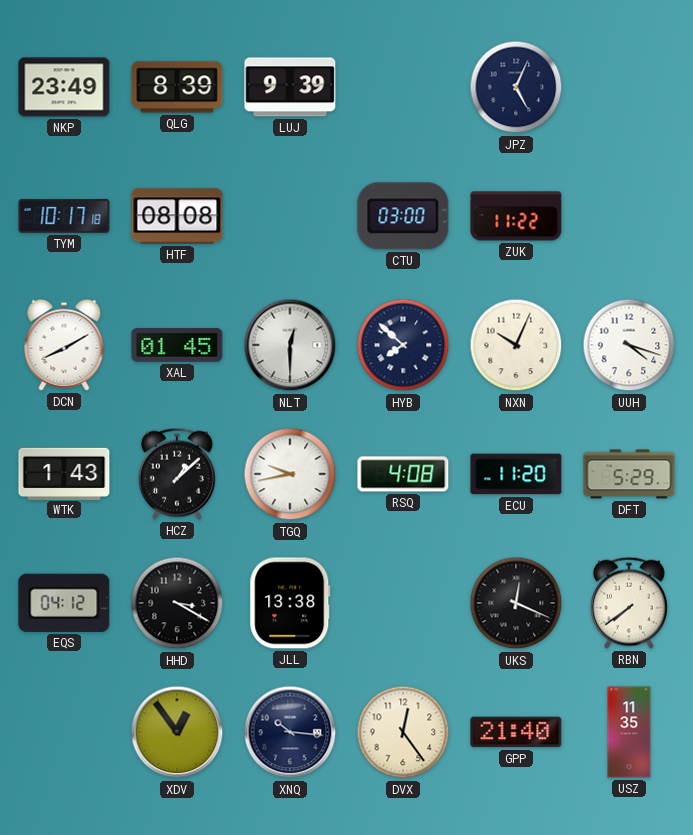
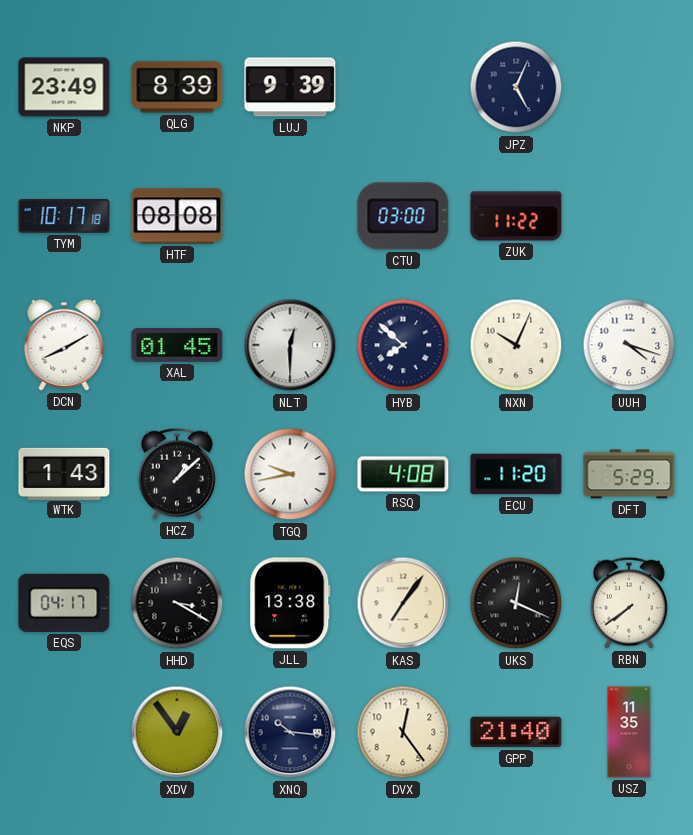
EQS: 04:12 -> 04:17 (64, 603)
KAS: none -> 7:06 (403, 603)
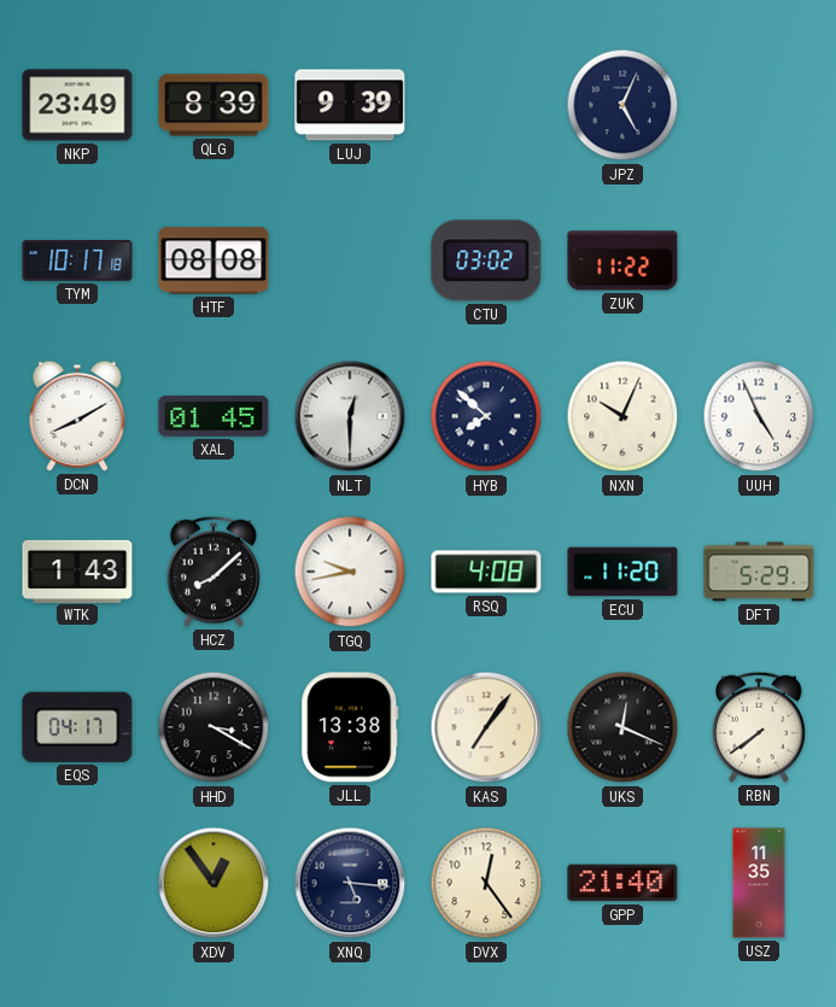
CTU: 03:00 -> 03:02 (486, 260)
UUH: 4:18 -> 4:56 (759, 416)
HCZ: 1:08 -> 8:08 (214, 572)
XNQ: 10:16 -> 5:16 (350, 883)
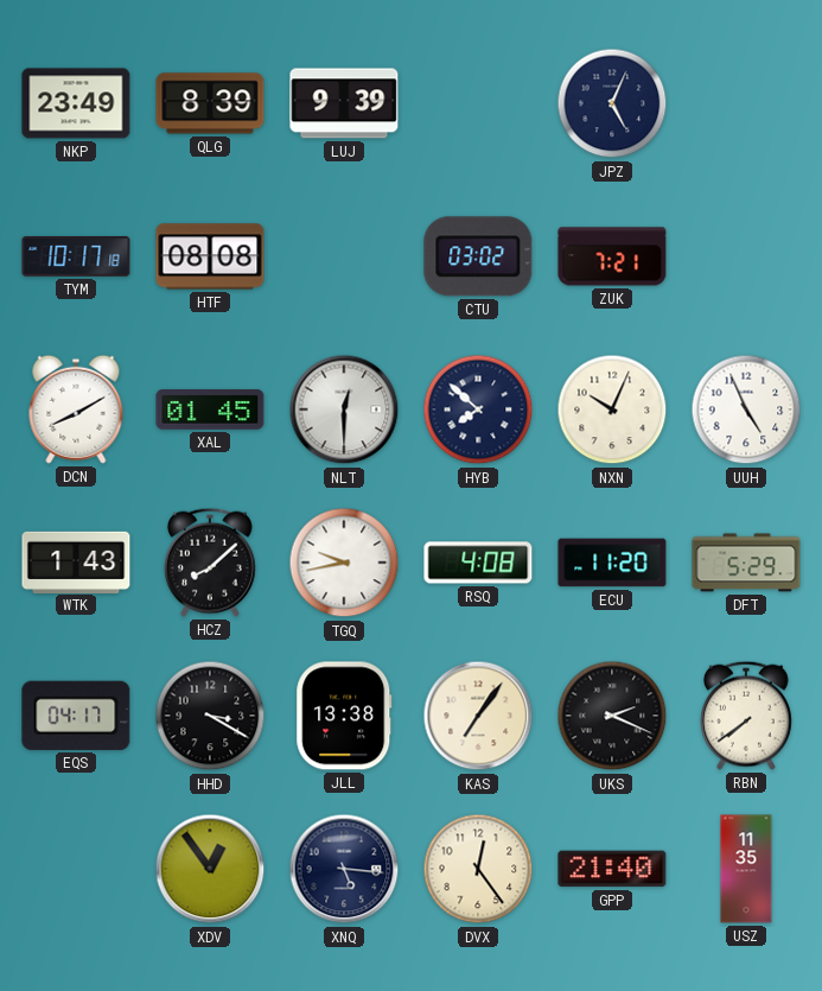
ZUK: 11:22 -> 7:21 (612, 256)
UKS: 12:19 -> 2:19 (612, 716)
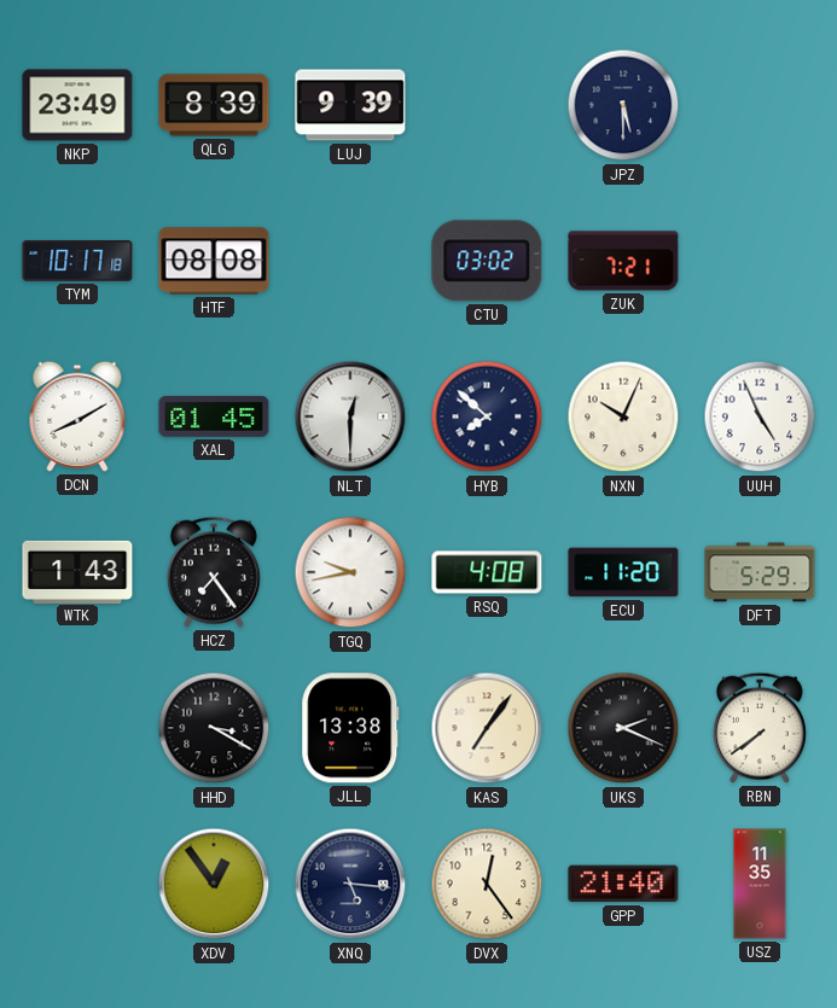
JPZ: 5:04 -> 5:30 (623, 105)
HCZ: 8:08 -> 7:24 (214, 572)
EQS: 04:17 -> none (76, 716)
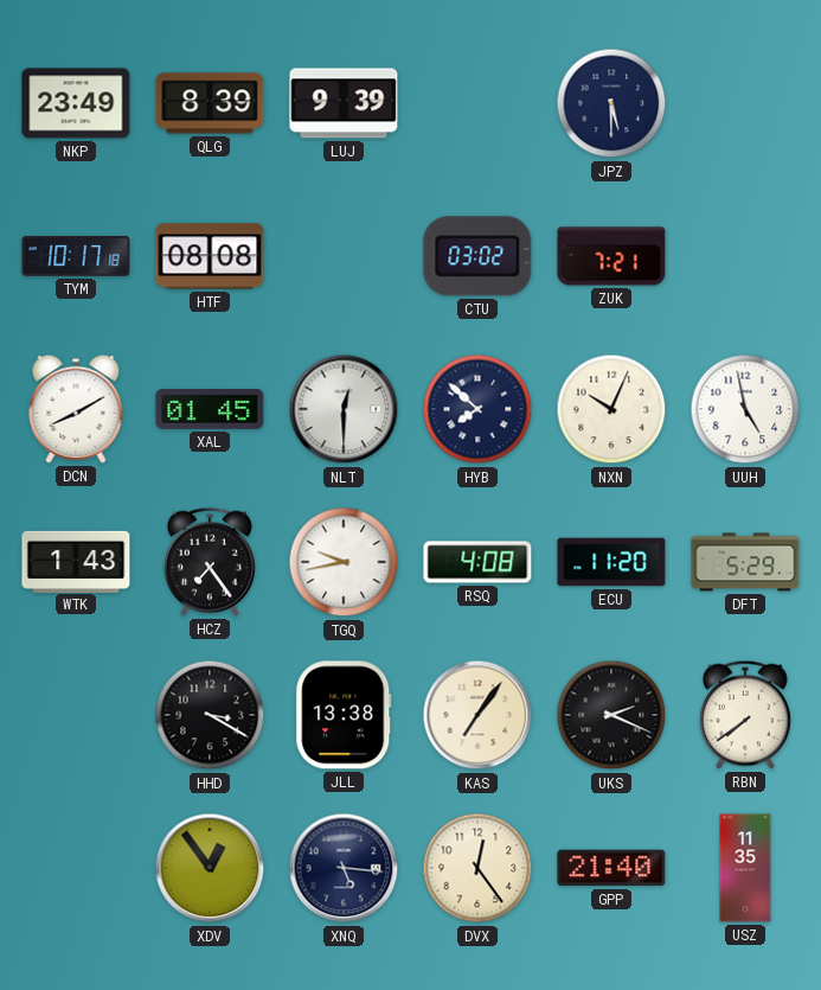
UUH: 4:56 -> 4:58 (745, 409)
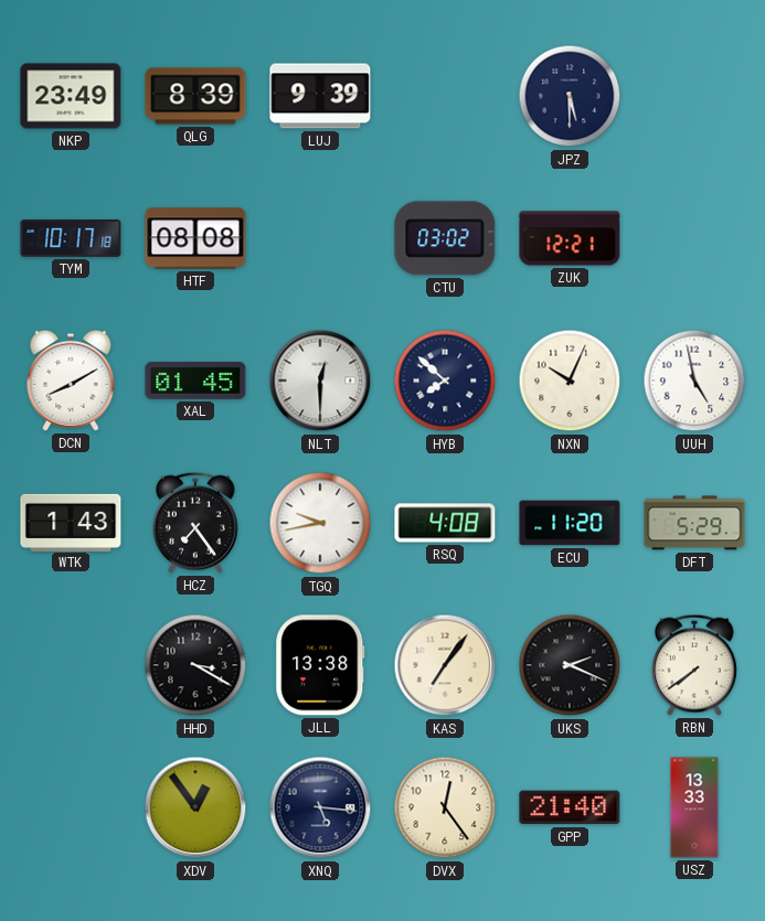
ZUK: 7:21 -> 12:21 (570, 238)
USZ: 11:35 -> 13:33 (694, 807)
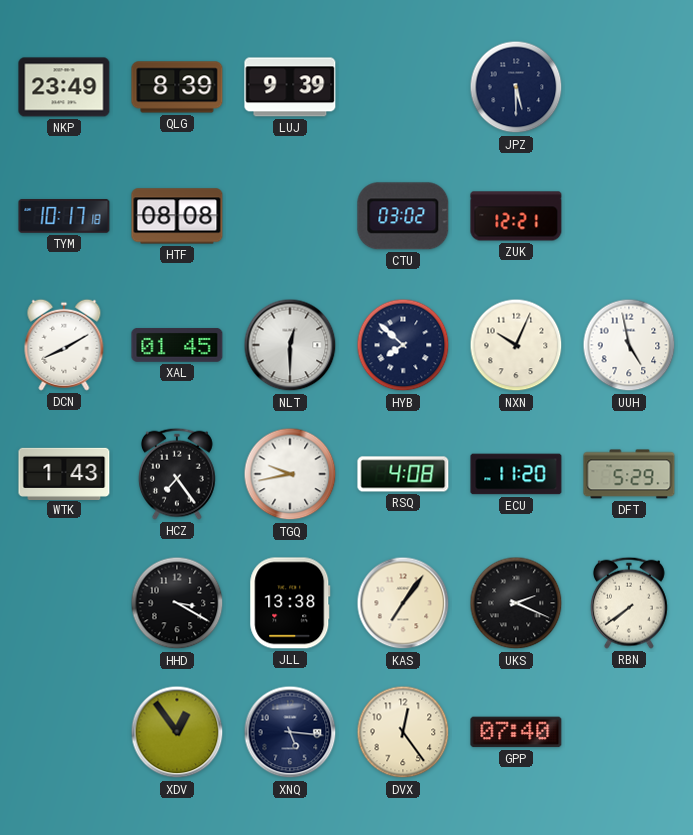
GPP: 21:40 -> 07:40 (516, 732)
USZ: 13:33 -> none (694, 807)
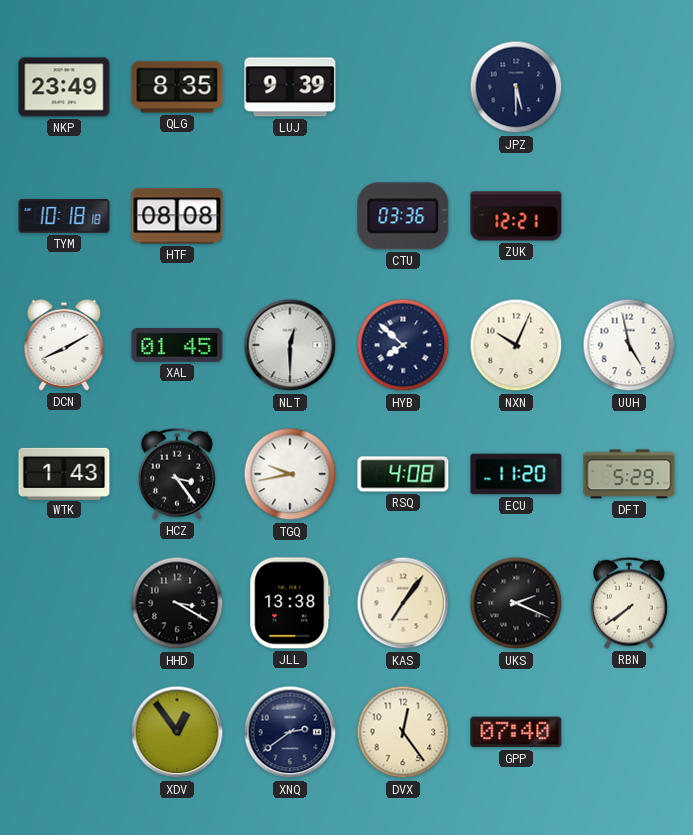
QLG: 8:39 -> 8:35 (177, 87)
TYM: 10:17 -> 10:18 (64, 216)
CTU: 03:02 -> 03:36 (403, 216)
HCZ: 7:24 -> 3:24 (177, 474)
XNQ: 5:16 -> 2:39 (290, 732)
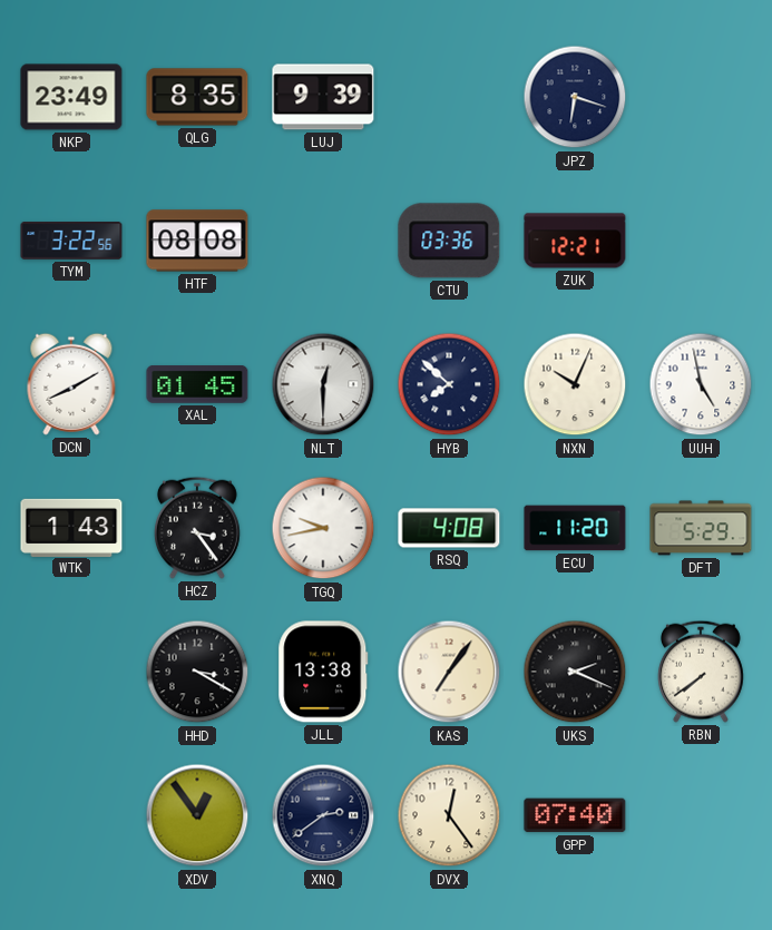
JPZ: 5:30 -> 6:18 (575, 97)
TYM: 10:18 -> 3:22 (71, 241)
